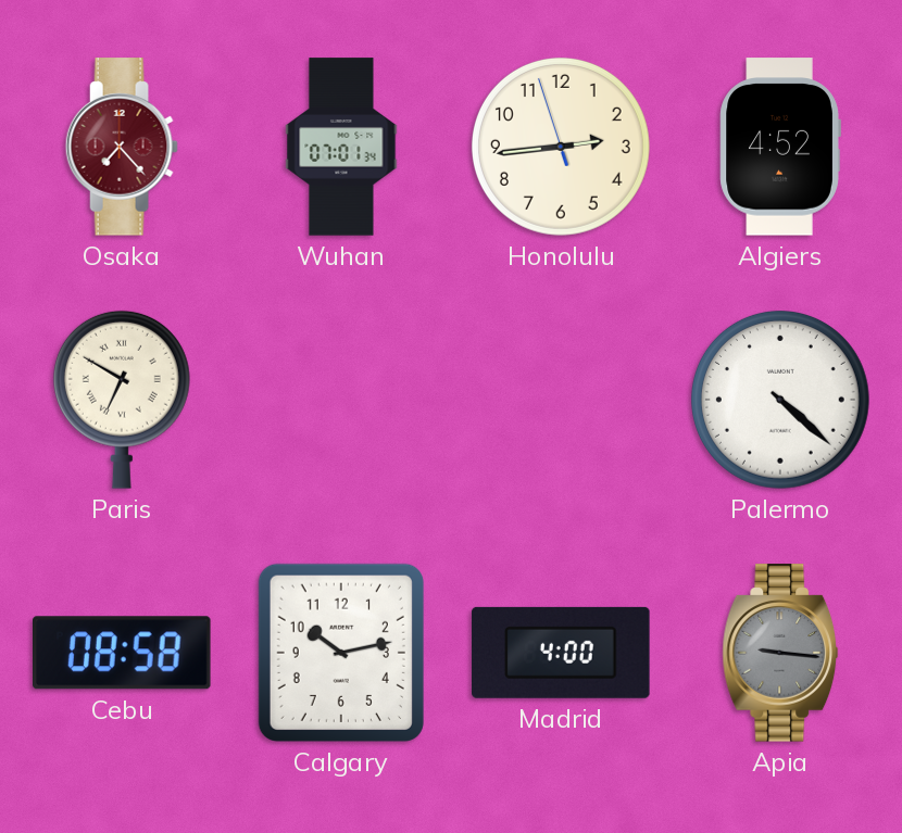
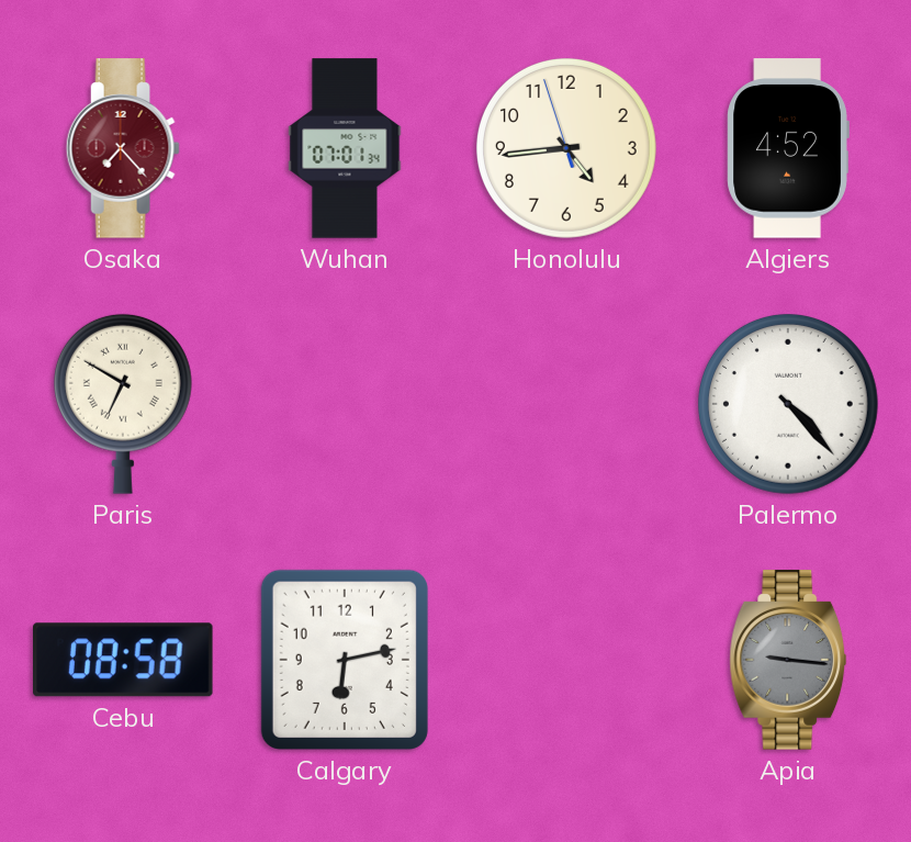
Honolulu: 2:43 -> 4:43 (566, 148)
Palermo: 4:22 -> 4:23 (788, 404)
Calgary: 10:13 -> 6:13 (345, 660)
Madrid: 4:00 -> none (561, 653)
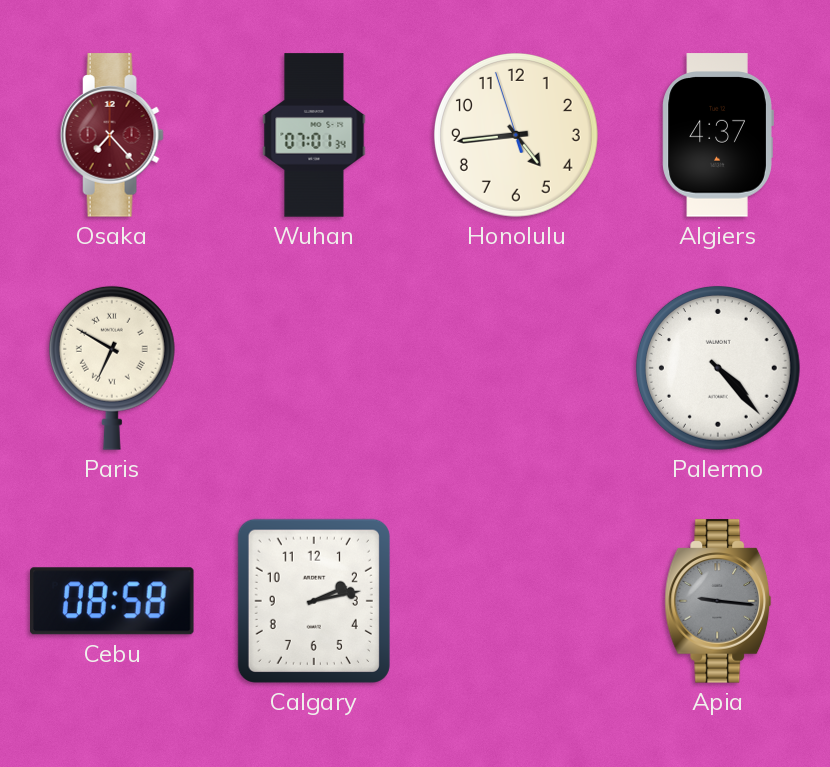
Algiers: 4:52 -> 4:37 (718, 135)
Calgary: 6:13 -> 2:13 (314, 601)
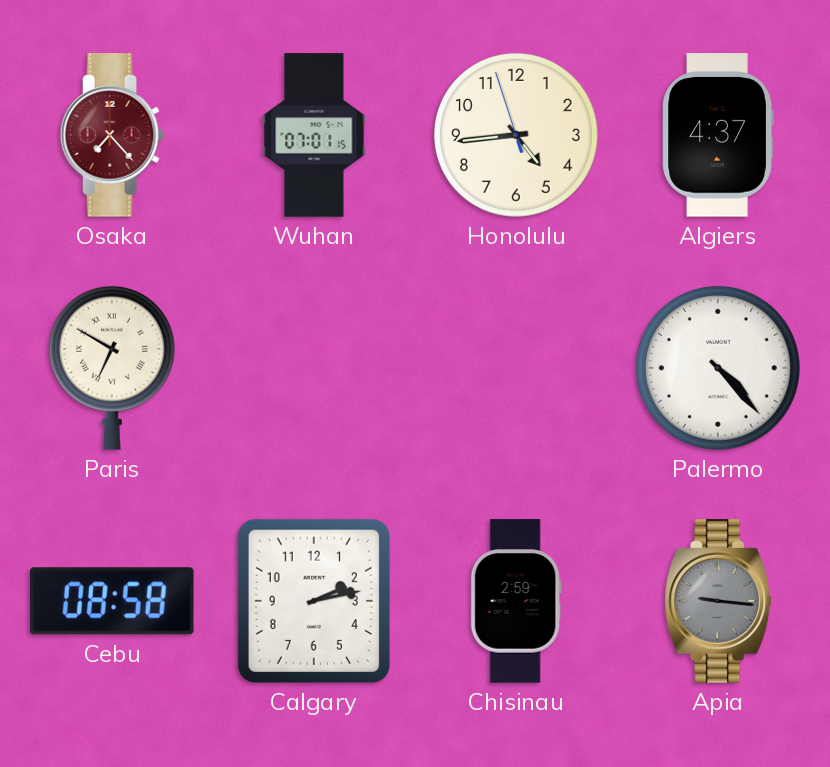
Wuhan: 07:01:34 -> 07:01:15 (314, 135)
Chisinau: none -> 2:59 (516, 601)
